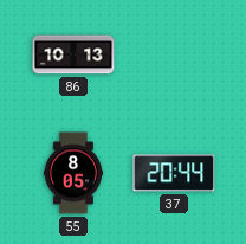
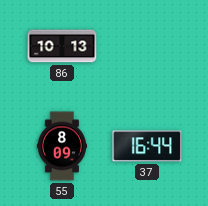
55: 8:05 -> 8:09 (61, 146)
37: 20:44 -> 16:44 (147, 146)
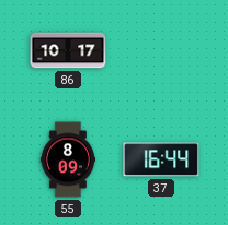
86: 10:13 -> 10:17 (68, 50)
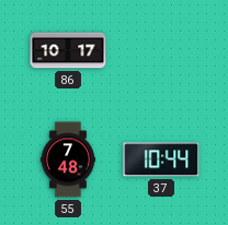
55: 8:09 -> 7:48 (67, 159)
37: 16:44 -> 10:44 (161, 159)
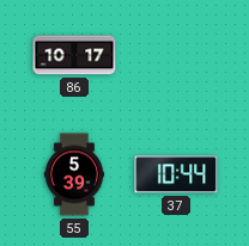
55: 7:48 -> 5:39 (73, 174)
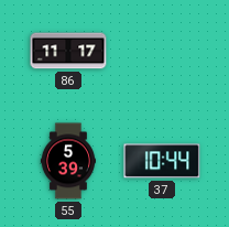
86: 10:17 -> 11:17 (68, 51)
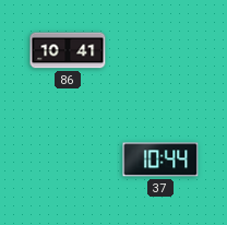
86: 11:17 -> 10:41 (68, 50)
55: 5:39 -> none (67, 161)
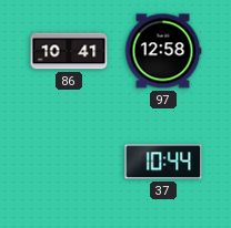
97: none -> 12:58 (163, 51)
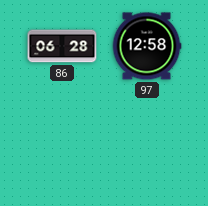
86: 10:41 -> 06:28 (62, 46)
37: 10:44 -> none (163, 162)
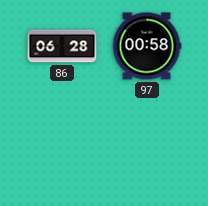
97: 12:58 -> 00:58 (147, 46)
